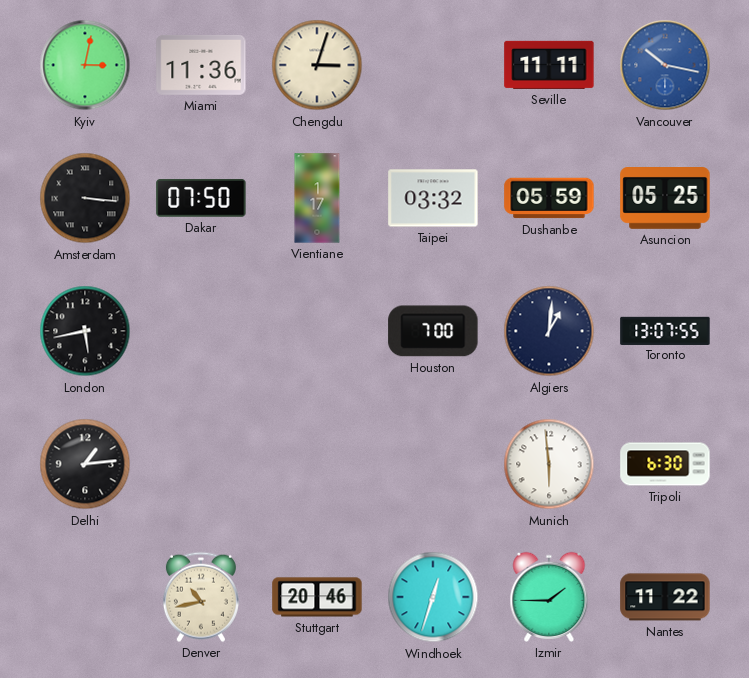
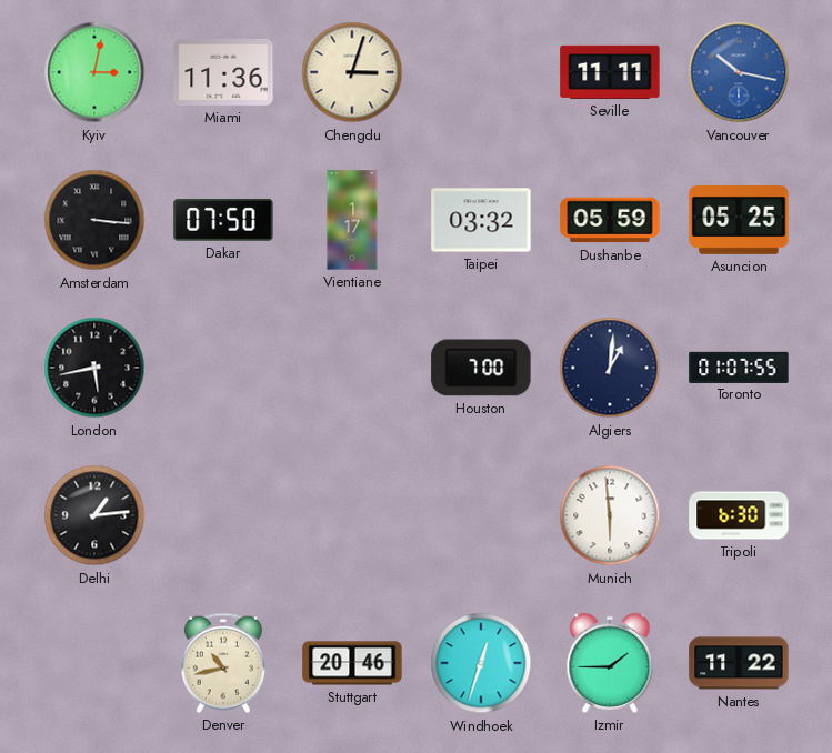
Toronto: 13:07 -> 01:07 (739, 367)
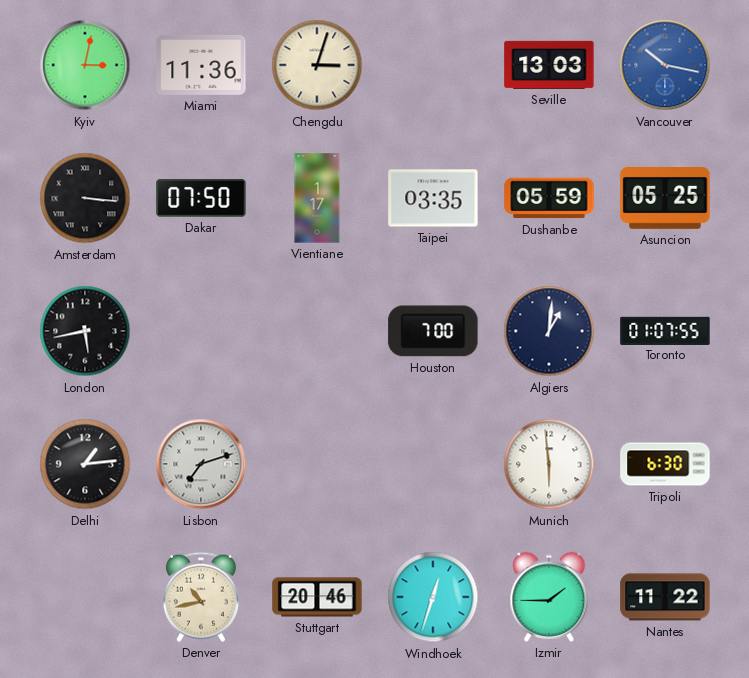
Seville: 11:11 -> 13:03 (549, 65)
Taipei: 03:32 -> 03:35 (433, 198)
Lisbon: none -> 7:12 (201, 464)
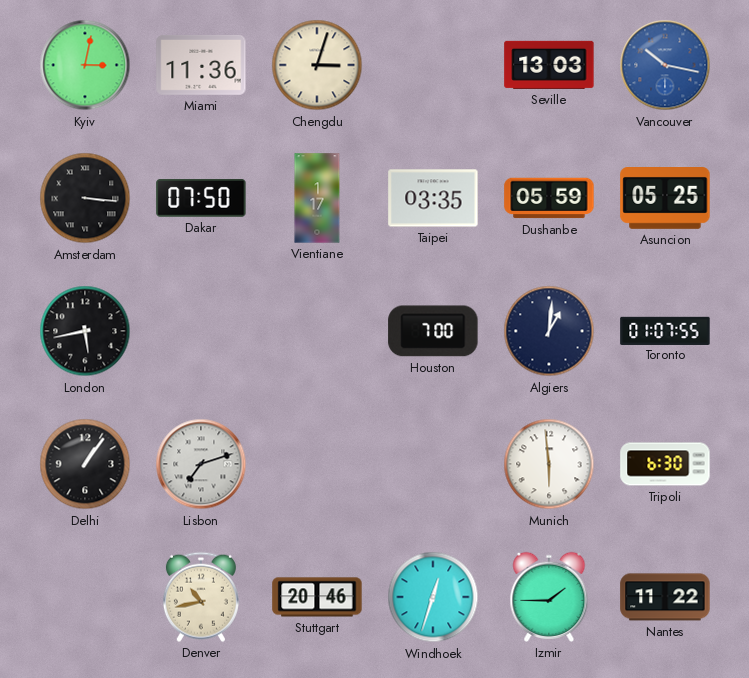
Delhi: 1:14 -> 1:06 (85, 464)
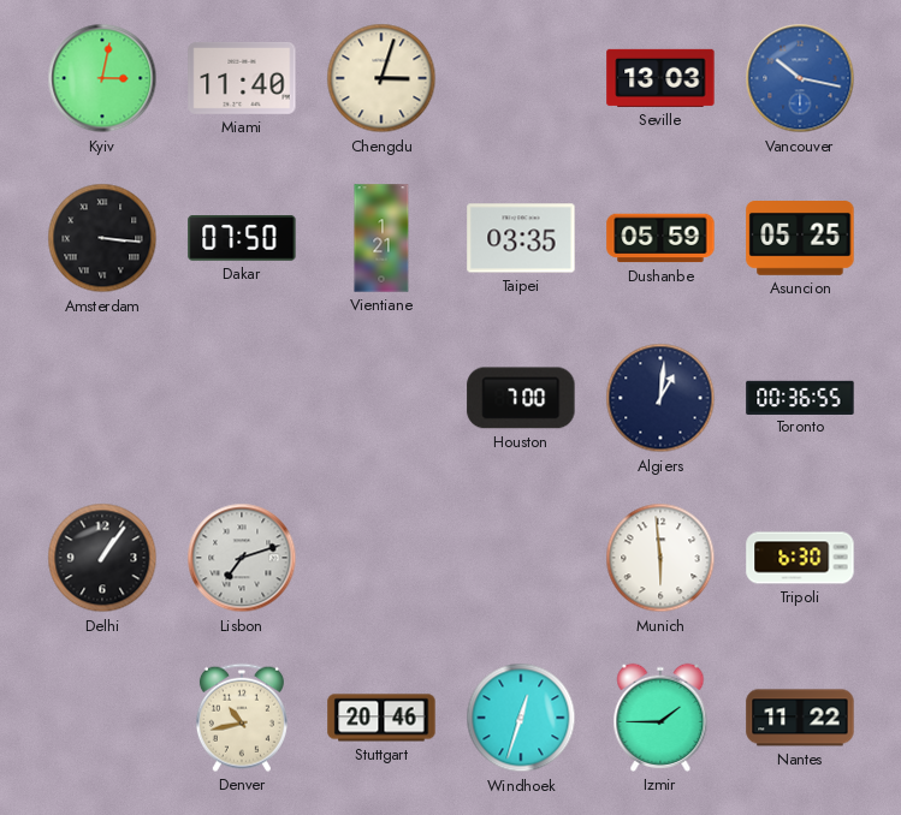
Miami: 11:36 -> 11:40 (242, 78)
Vientiane: 1:17 -> 1:21 (381, 238)
London: 5:43 -> none (85, 331)
Toronto: 01:07 -> 00:36 (800, 397)
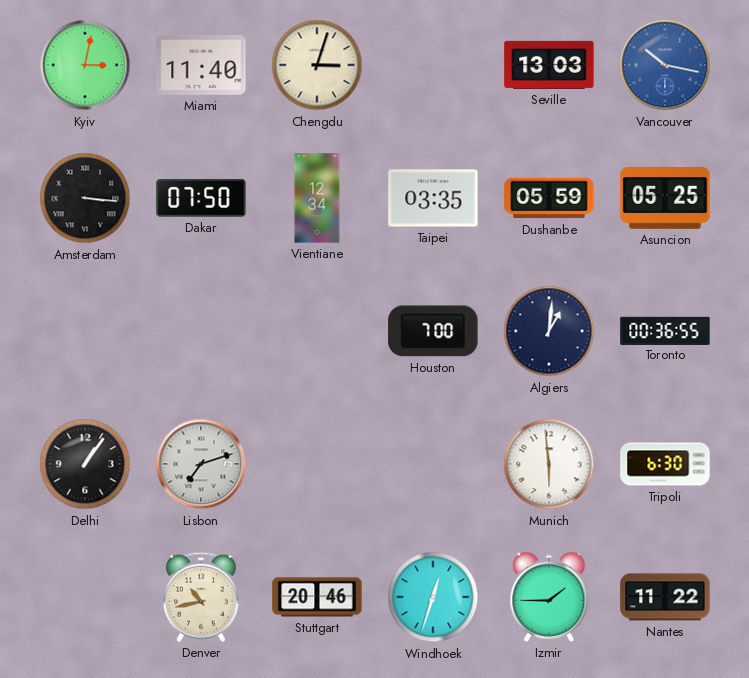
Vientiane: 1:21 -> 12:34 (317, 198)
